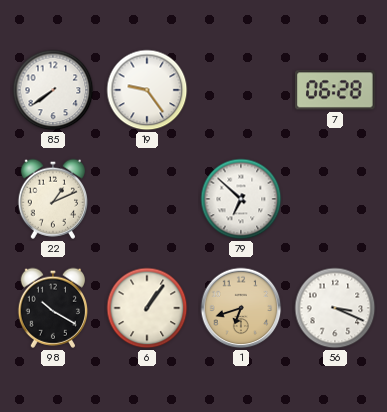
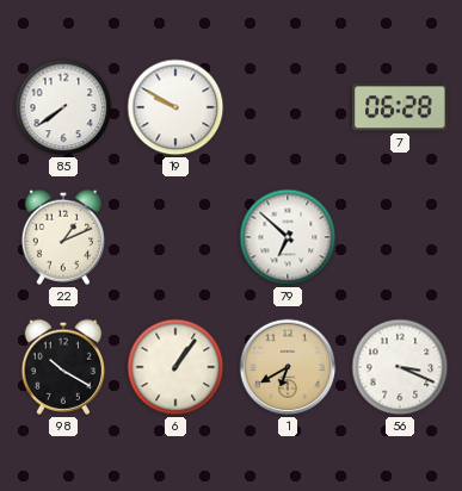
19: 9:24 -> 9:50 (175, 107)
1: 6:42 -> 6:40 (288, 367)
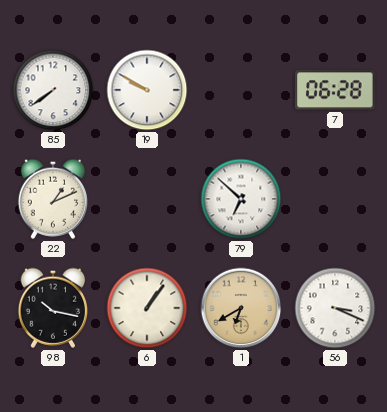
98: 10:20 -> 10:17 (52, 308)
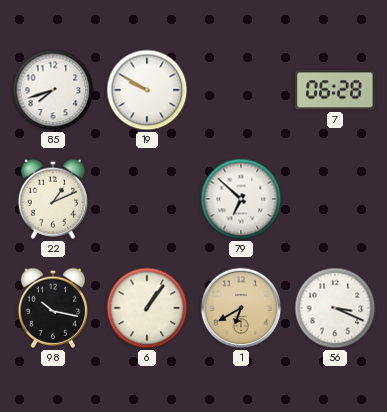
85: 7:39 -> 7:42 (53, 90)
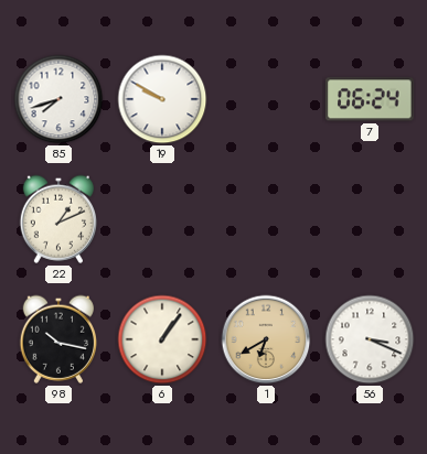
7: 06:28 -> 06:24 (370, 99)
79: 6:52 -> none (241, 199)
